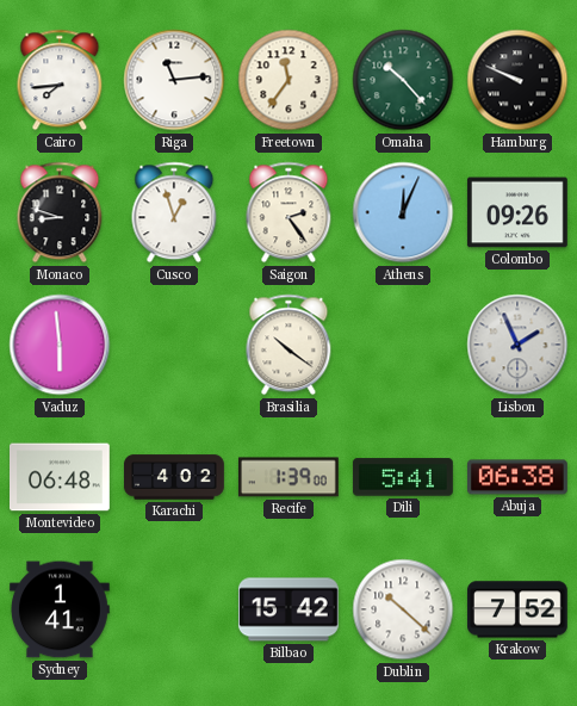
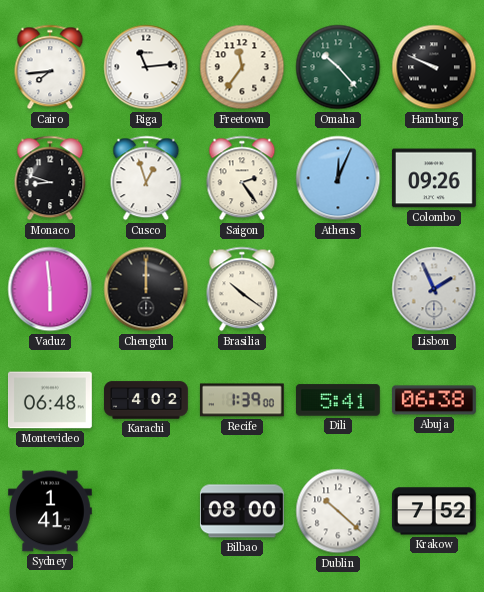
Chengdu: none -> 12:00 (146, 289)
Bilbao: 15:42 -> 08:00 (242, 511)
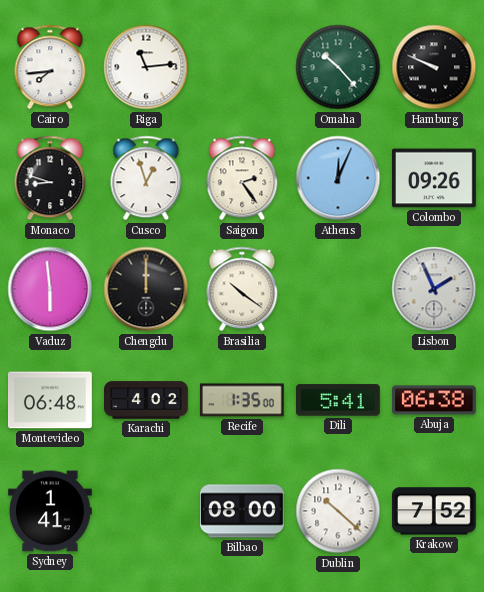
Freetown: 11:36 -> none (242, 67)
Recife: 1:39 -> 1:35 (242, 400)
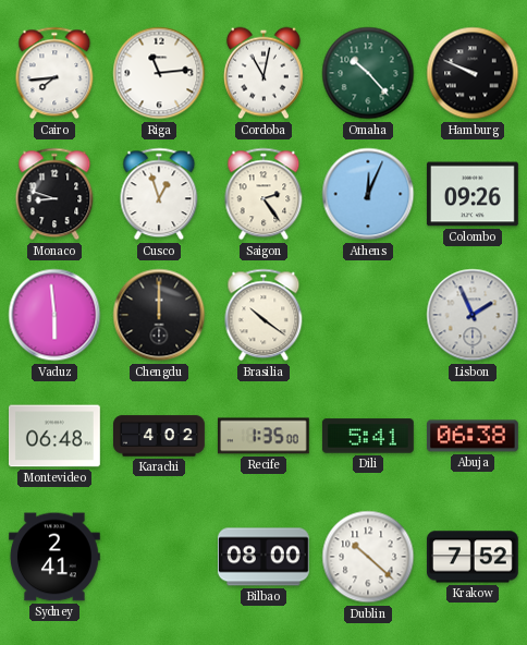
Cordoba: none -> 11:02 (263, 73)
Sydney: 1:41 -> 2:41 (56, 557)
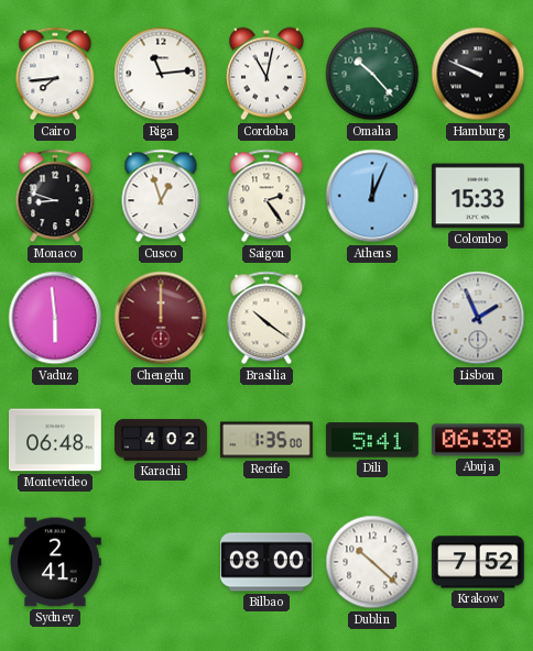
Colombo: 09:26 -> 15:33 (478, 196)
Chengdu dial: black -> burgundy (161, 318)
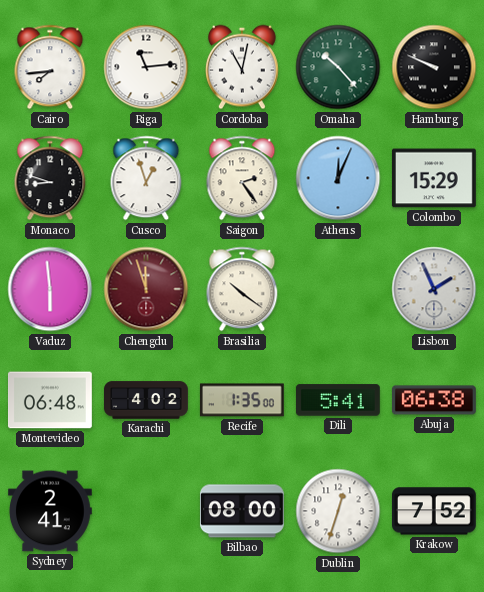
Colombo: 15:33 -> 15:29 (434, 178)
Chengdu: 12:00 -> 11:57 (146, 289)
Dublin: 10:22 -> 12:33 (338, 511)
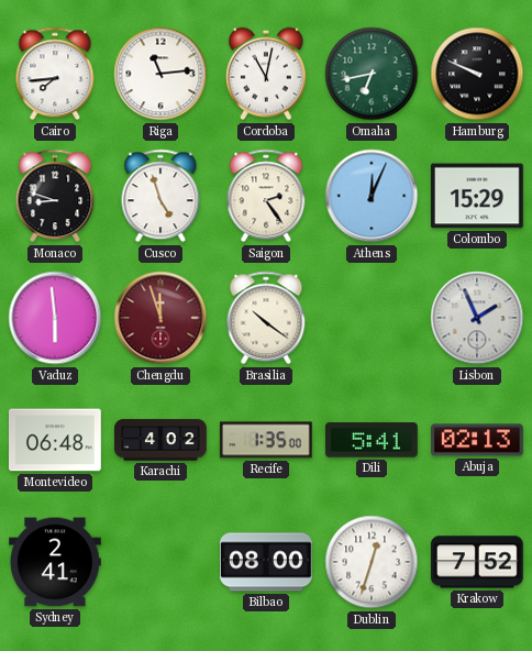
Omaha: 10:23 -> 6:43 (372, 74)
Cusco: 12:57 -> 4:57 (160, 196)
Abuja: 06:38 -> 02:13 (478, 440)
